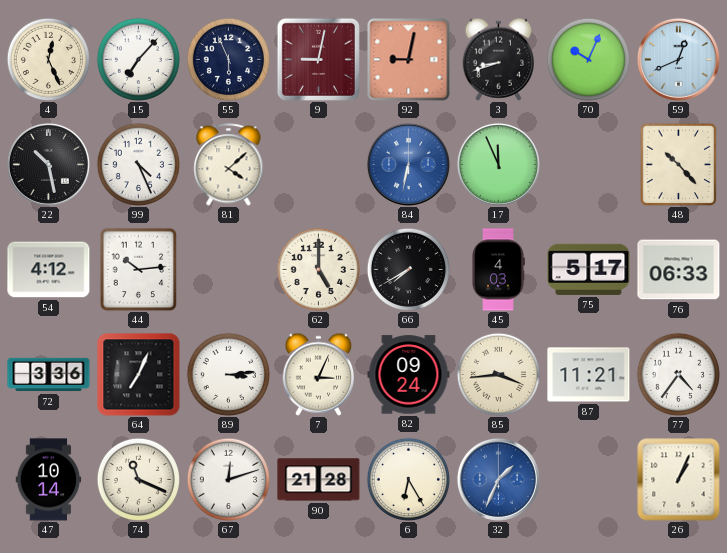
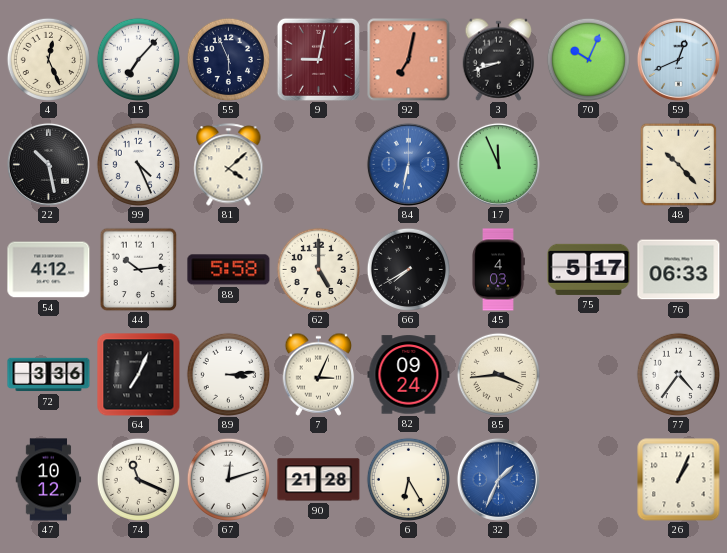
92: 9:02 -> 7:02 (409, 60)
88: none -> 5:58 (229, 270)
87: 11:21 -> none (589, 375)
47: 10:14 -> 10:12 (49, 480)
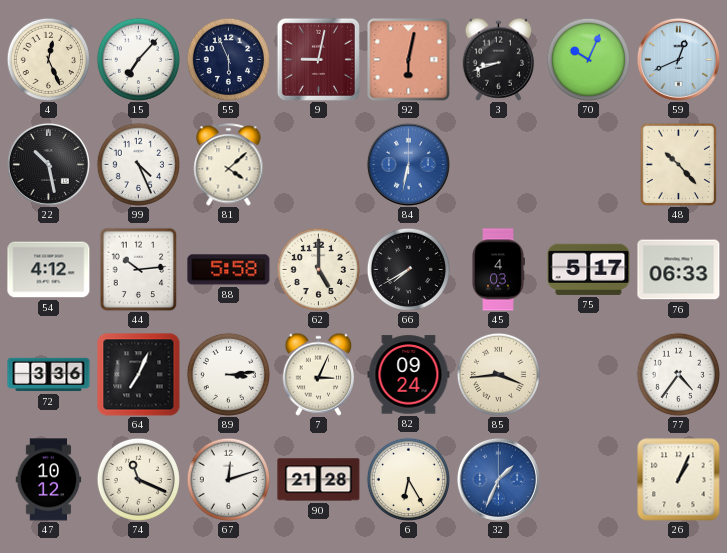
92: 7:02 -> 6:02 (409, 60)
17: 11:56 -> none (498, 164)
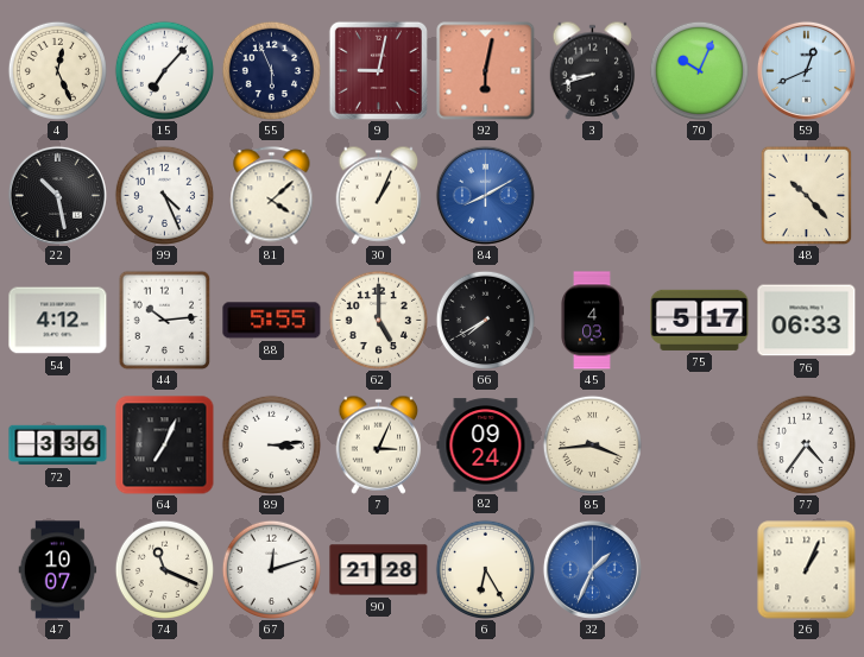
30: none -> 1:04 (379, 195)
84: 6:32 -> 8:10 (485, 195)
88: 5:58 -> 5:55 (272, 321)
47: 10:12 -> 10:07 (58, 570)
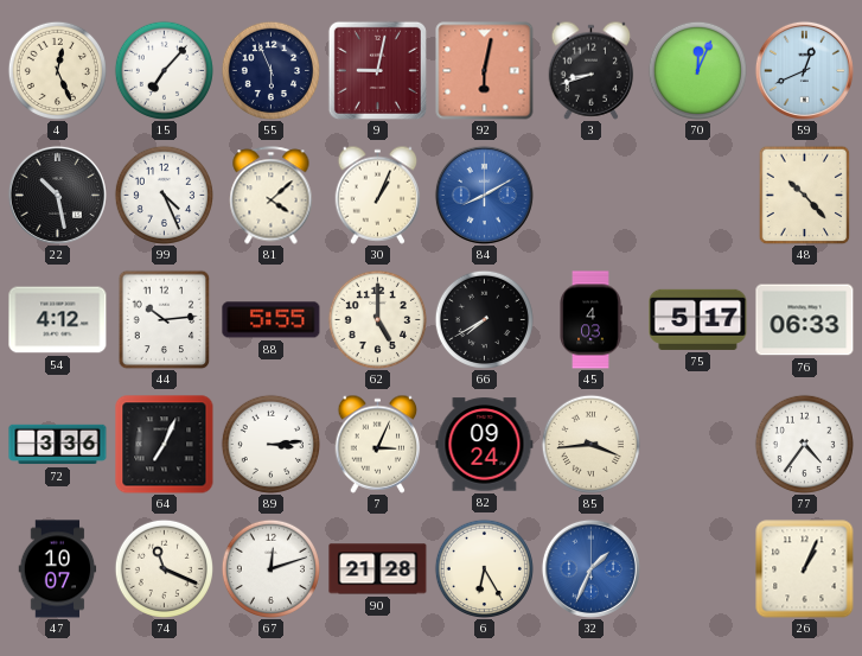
70: 10:04 -> 12:04 (697, 70)
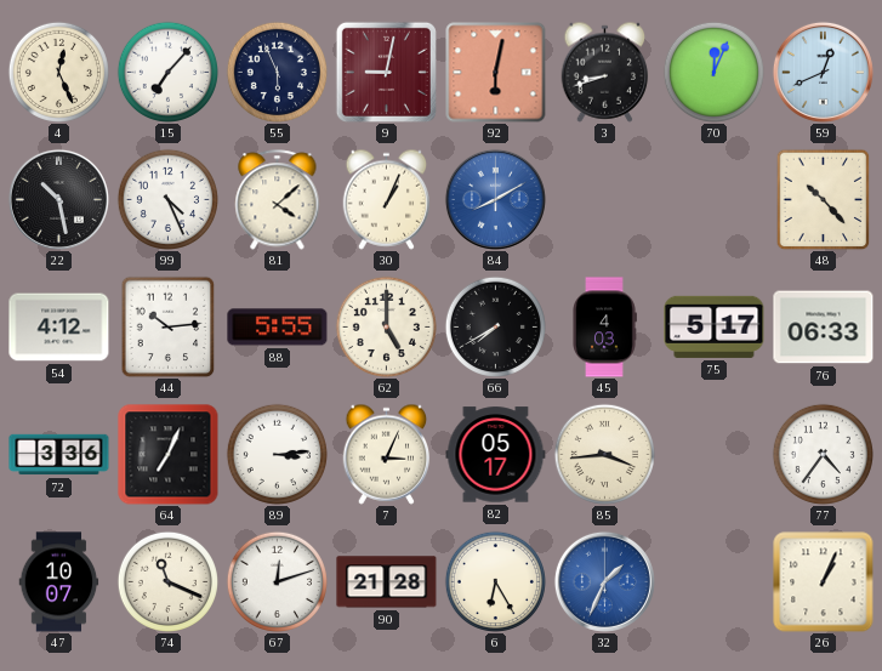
82: 09:24 -> 05:17 (496, 455)
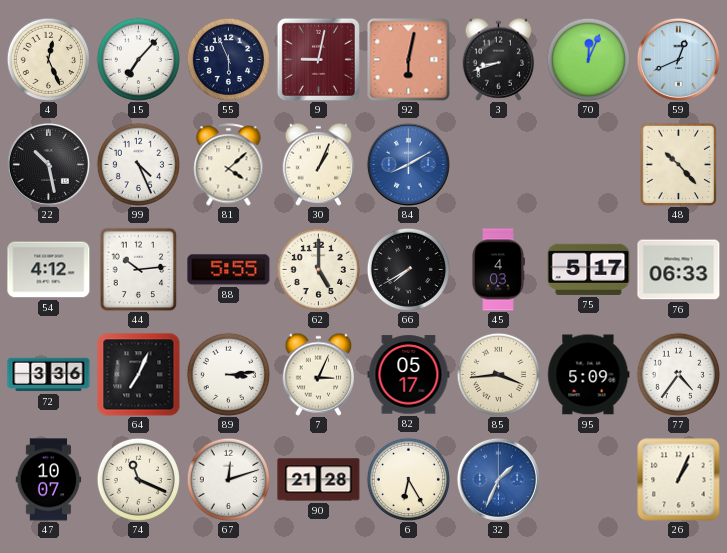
95: none -> 5:09 (589, 375)
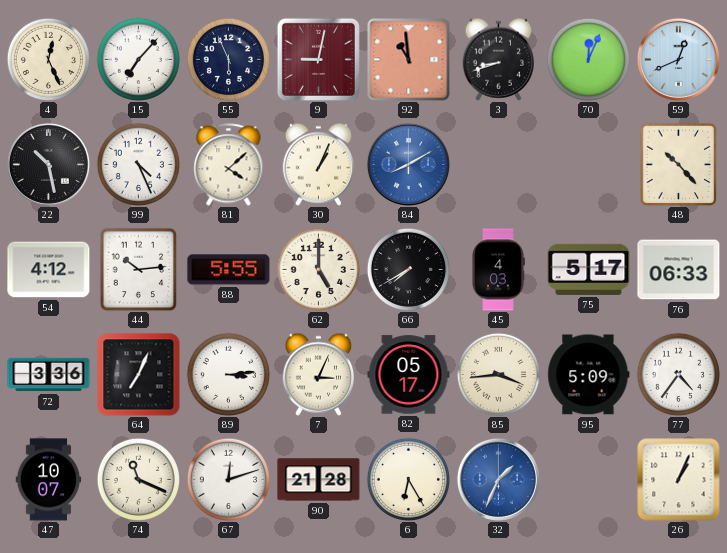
92: 6:02 -> 10:59 (409, 60)
